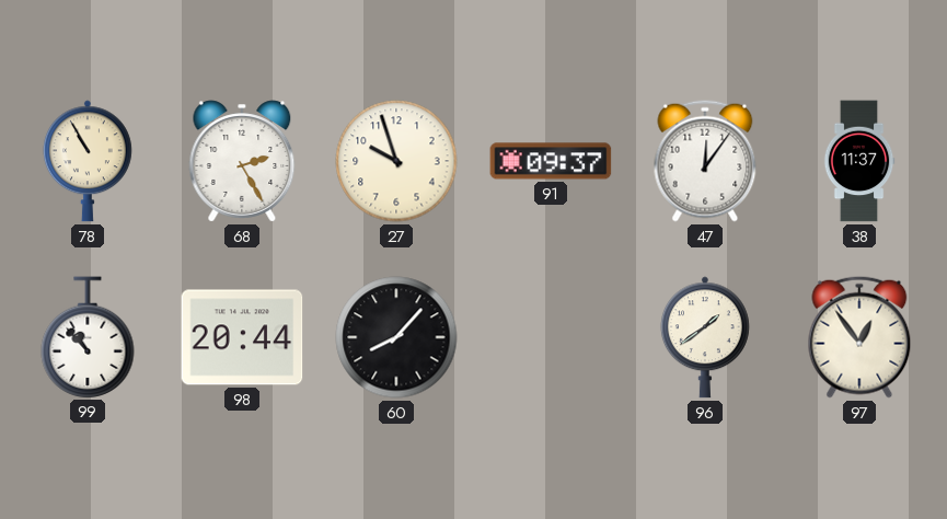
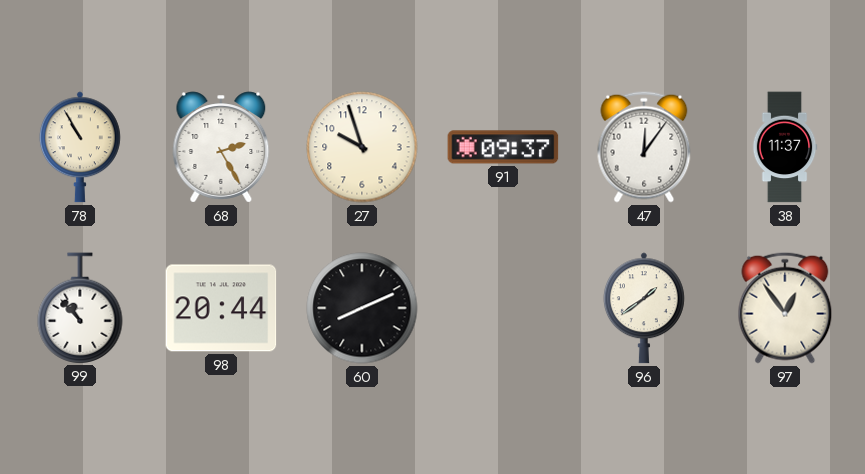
60: 8:07 -> 8:11 (362, 308)
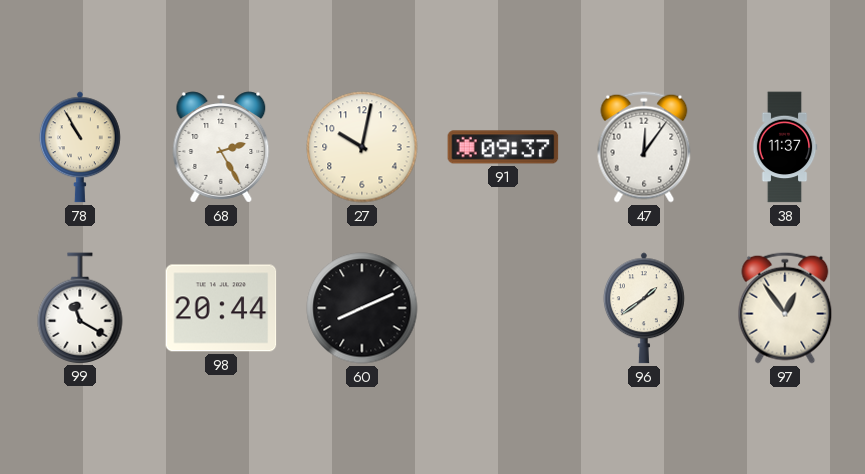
27: 9:57 -> 10:02 (362, 147)
99: 10:53 -> 11:20 (80, 308)
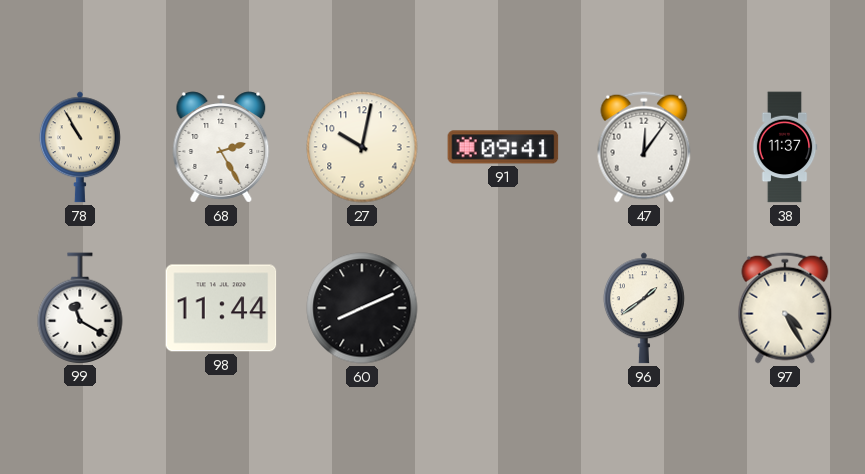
91: 09:37 -> 09:41 (503, 147)
98: 20:44 -> 11:44 (221, 308)
97: 12:54 -> 4:25 (785, 308)
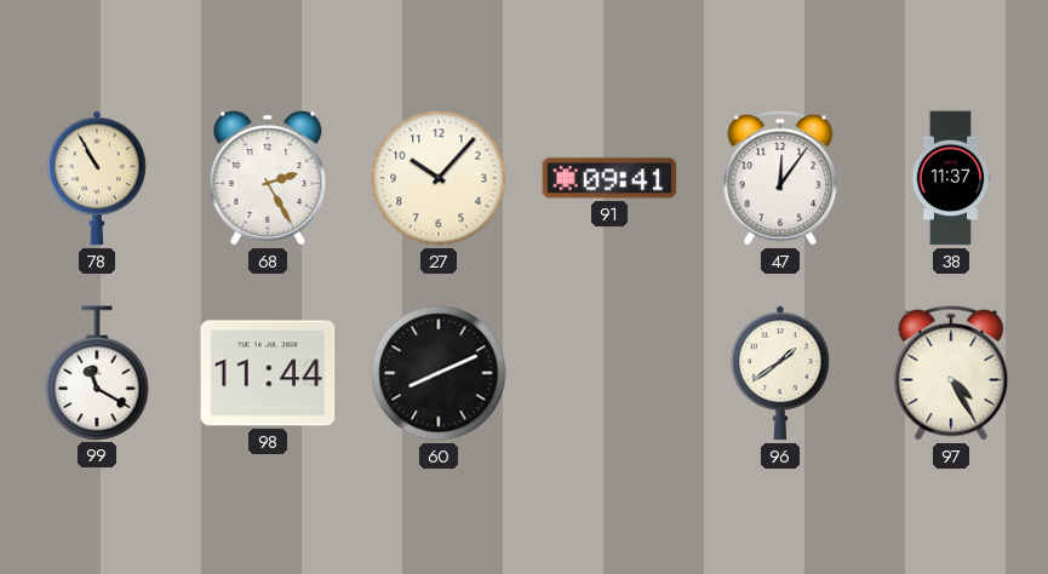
27: 10:02 -> 10:07 (439, 178)
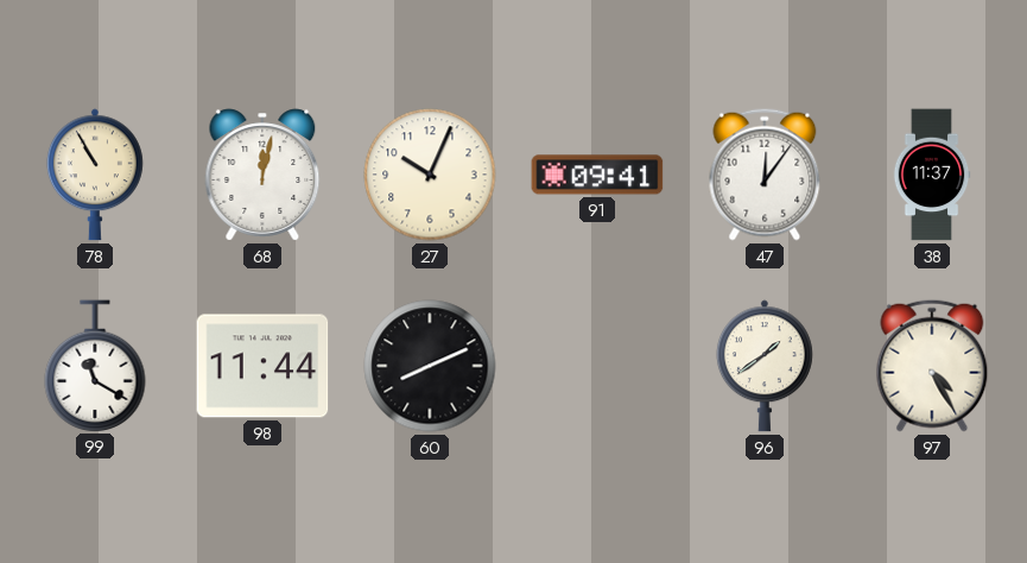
68: 2:25 -> 12:02 (262, 175)
27: 10:07 -> 10:04 (430, 175)
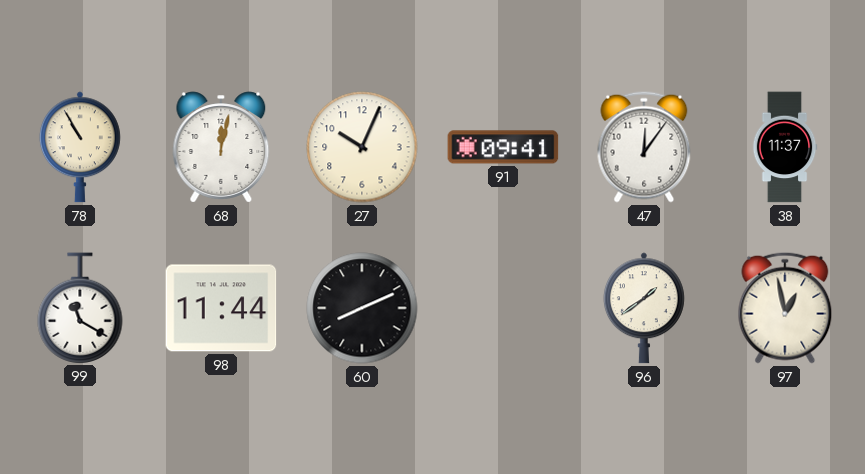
97: 4:25 -> 12:58 (785, 308)
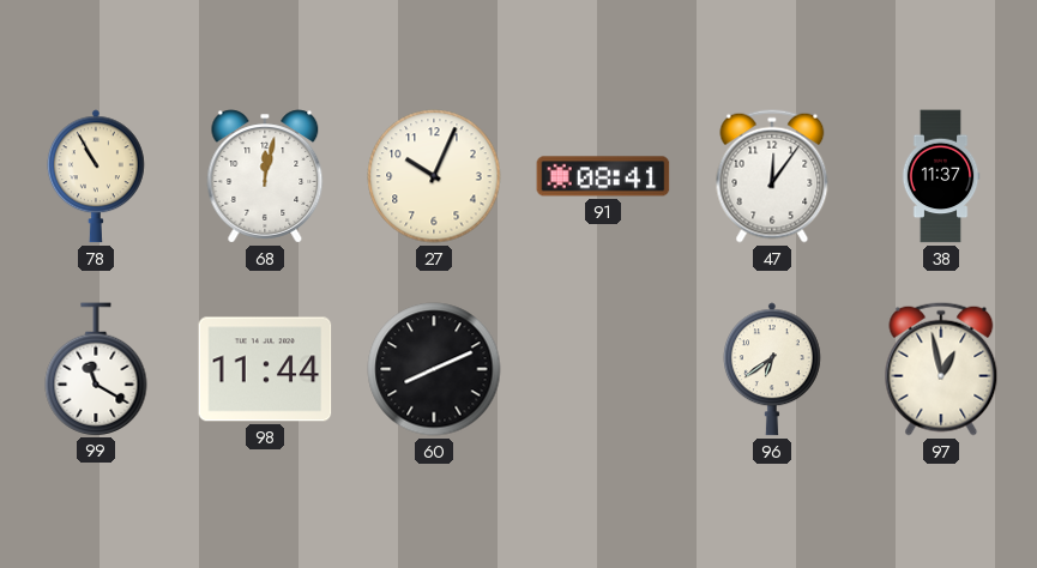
91: 09:41 -> 08:41 (603, 176)
96: 1:39 -> 6:39 (772, 369)
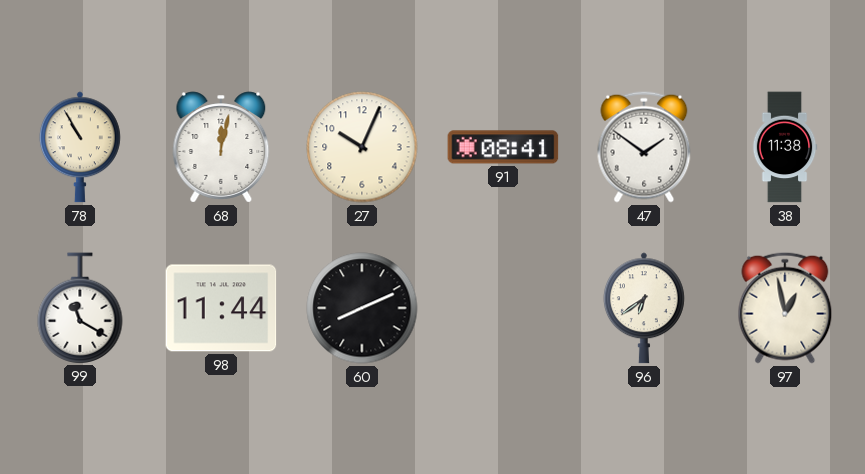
47: 12:06 -> 1:51 (644, 147)
38: 11:37 -> 11:38 (785, 147)
